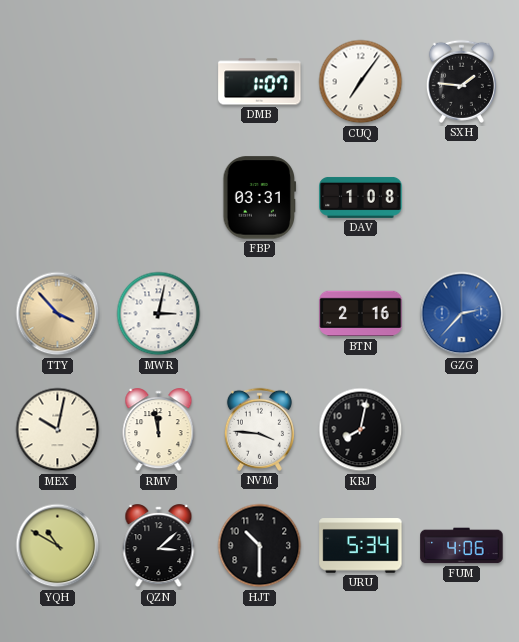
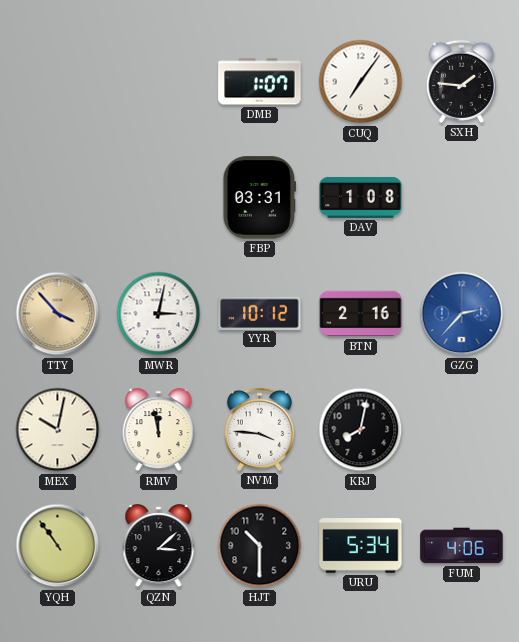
YYR: none -> 10:12 (260, 313)
YQH: 10:50 -> 10:54 (58, 546)
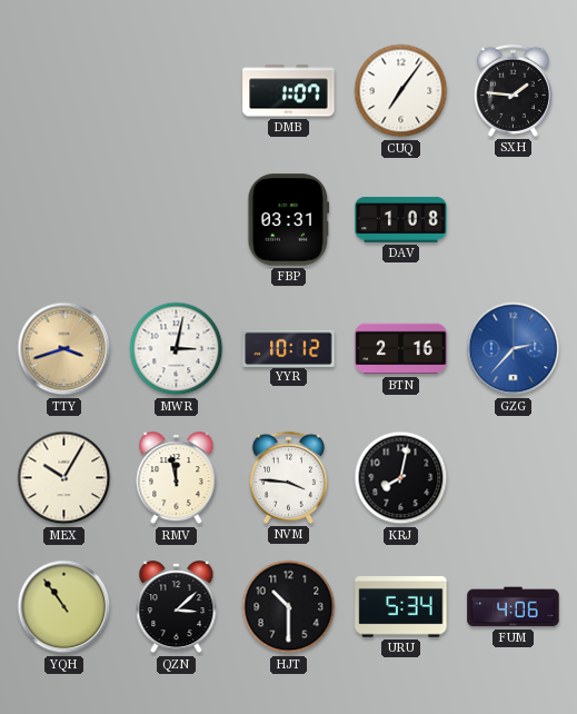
TTY: 3:53 -> 3:42 (64, 349)
MEX: 10:02 -> 10:05 (64, 478)
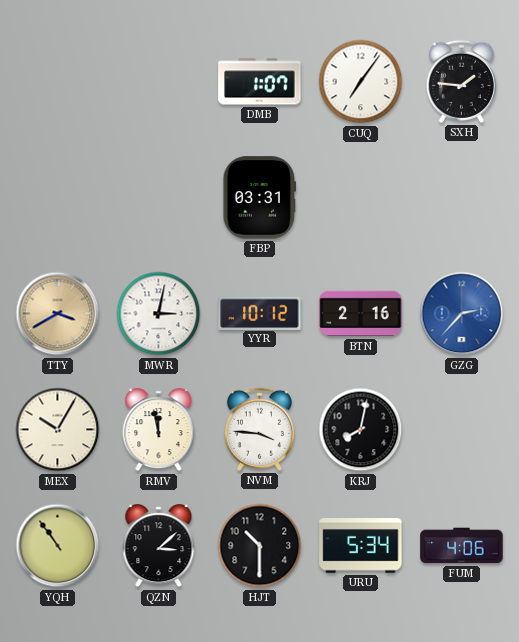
DAV: 1:08 -> none (401, 219)
TTY: 3:42 -> 3:40 (58, 314)
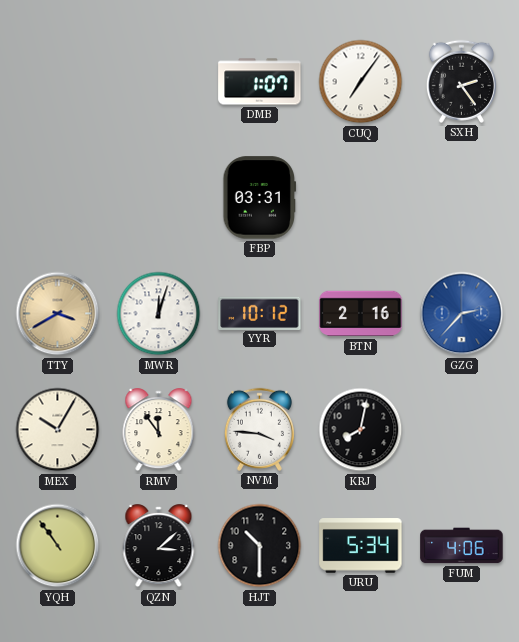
SXH: 1:46 -> 2:24 (461, 81)
MWR: 3:02 -> 12:03 (159, 314)
RMV: 11:58 -> 11:54 (159, 430)
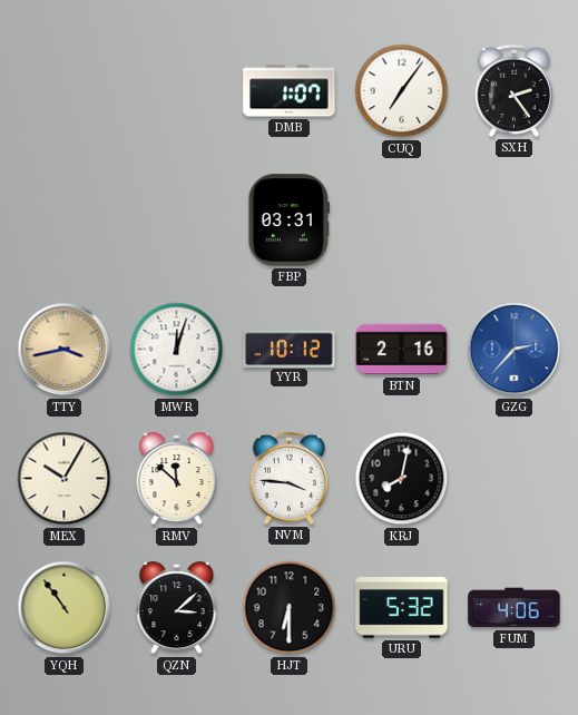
TTY: 3:40 -> 3:43 (65, 350)
RMV: 11:54 -> 11:52 (177, 479)
HJT: 10:30 -> 6:30 (290, 608)
URU: 5:34 -> 5:32 (402, 608)
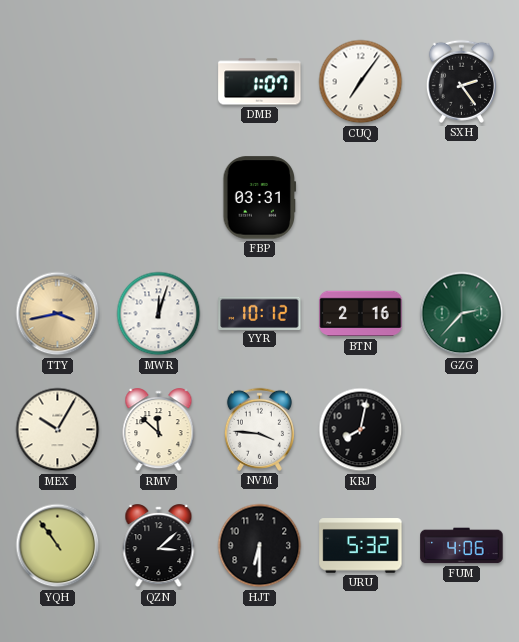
GZG dial: blue -> green (462, 314)
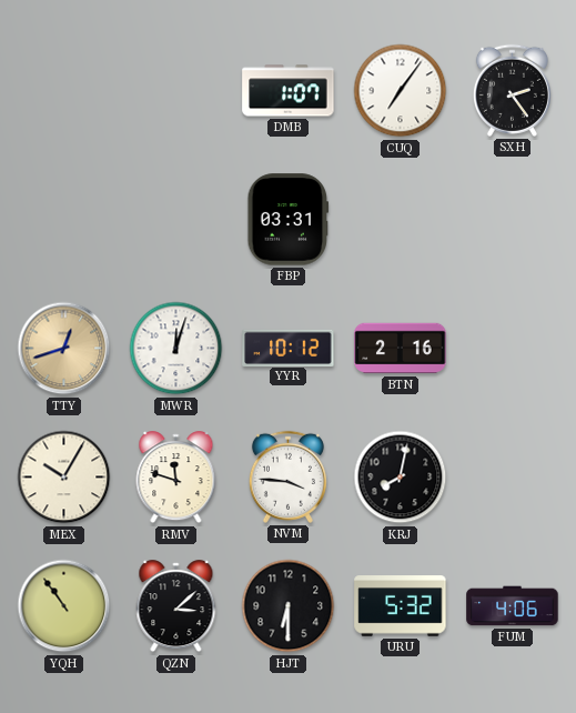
TTY: 3:43 -> 12:42 (64, 349)
GZG: 2:37 -> none (462, 314)
RMV: 11:52 -> 11:48 (176, 478)
